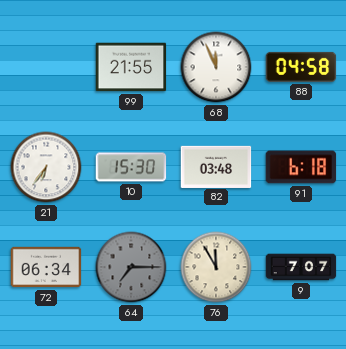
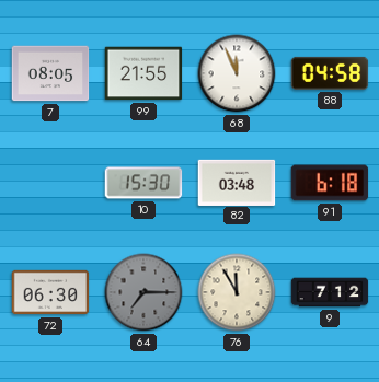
7: none -> 08:05 (50, 73)
21: 6:36 -> none (46, 167)
72: 06:34 -> 06:30 (50, 292)
9: 7:07 -> 7:12 (330, 292)
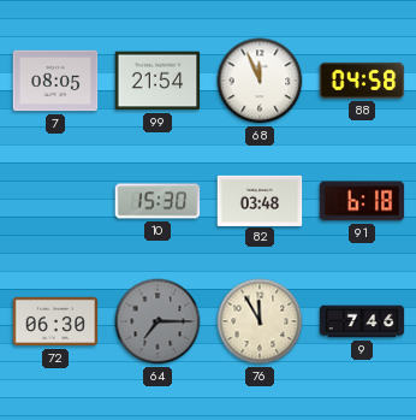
99: 21:55 -> 21:54 (158, 81)
9: 7:12 -> 7:46 (362, 321)
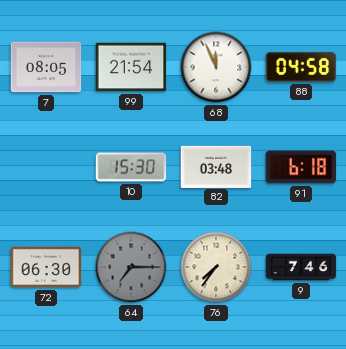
76: 11:55 -> 7:36 (216, 267)
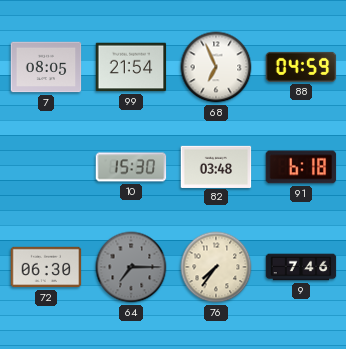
68: 11:56 -> 6:56 (216, 67)
88: 04:58 -> 04:59 (301, 67)
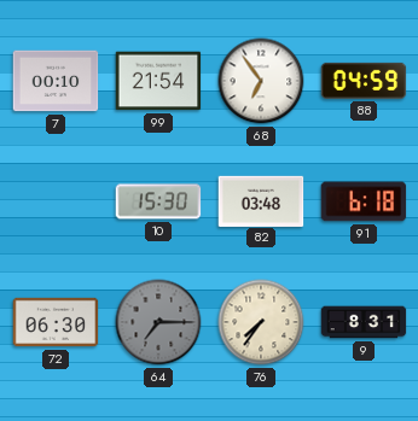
7: 08:05 -> 00:10 (56, 81)
68: 6:56 -> 6:54 (261, 81)
9: 7:46 -> 8:31 (364, 322)
